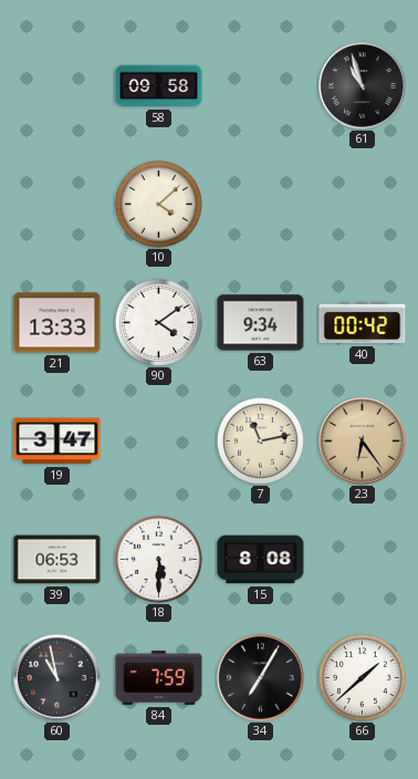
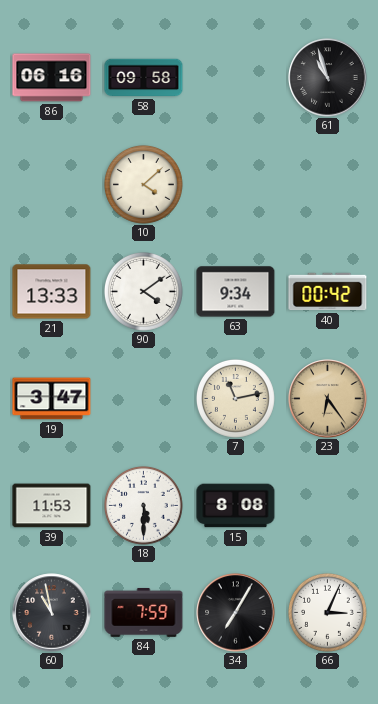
86: none -> 06:16 (52, 78)
39: 06:53 -> 11:53 (52, 506)
66: 1:38 -> 3:04 (327, 612)
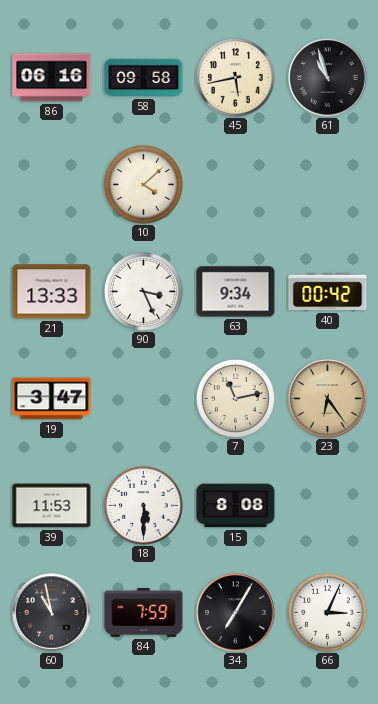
45: none -> 5:43 (235, 77)
90: 4:09 -> 3:26 (143, 291)
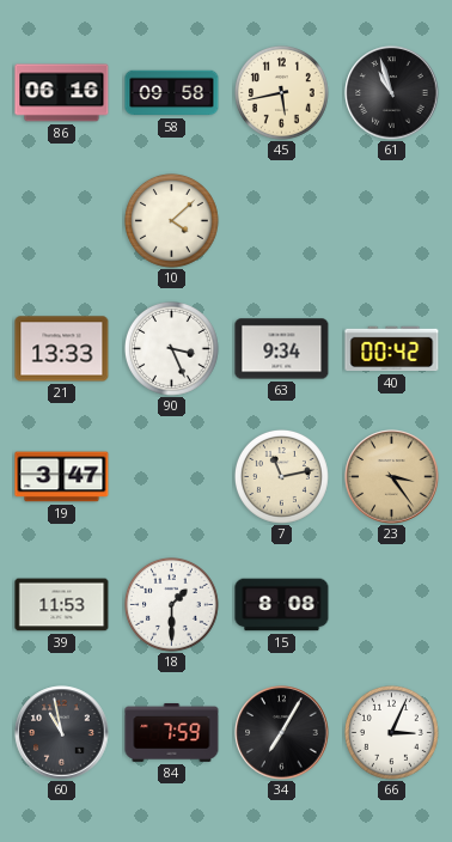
23: 6:24 -> 3:24 (392, 477)
18: 5:30 -> 1:30 (171, 604)
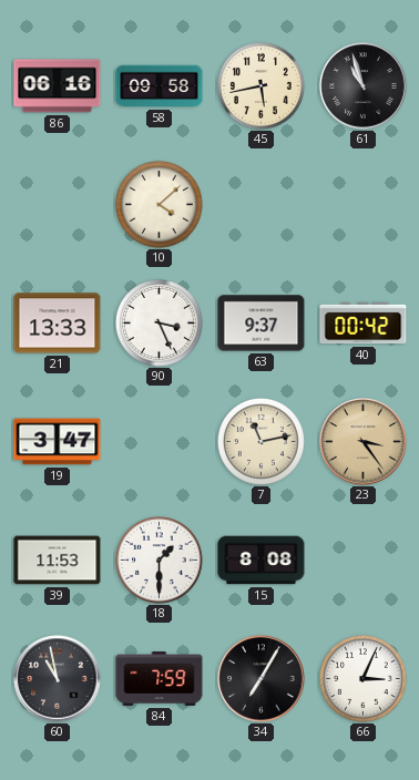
63: 9:34 -> 9:37 (262, 324)
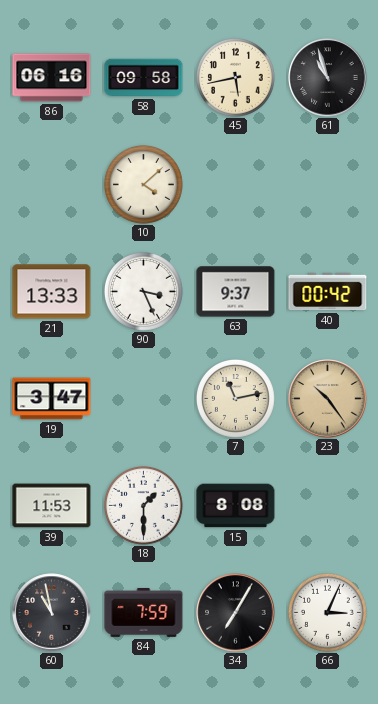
23: 3:24 -> 10:24 (328, 399)
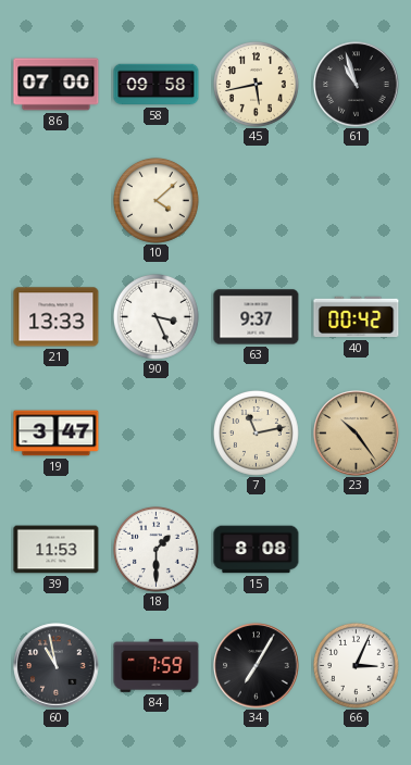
86: 06:16 -> 07:00 (57, 85)
